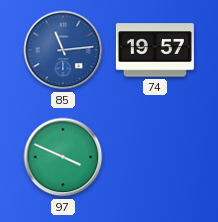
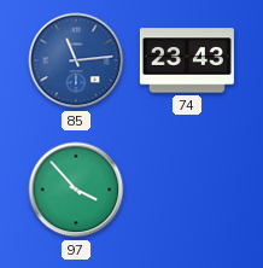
74: 19:57 -> 23:43 (187, 60)
97: 3:49 -> 3:53 (76, 190)
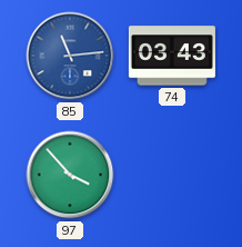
74: 23:43 -> 03:43 (172, 56)
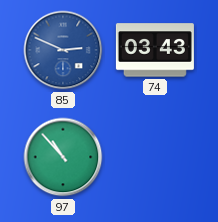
85: 11:14 -> 2:49 (63, 50)
97: 3:53 -> 10:53 (63, 157)
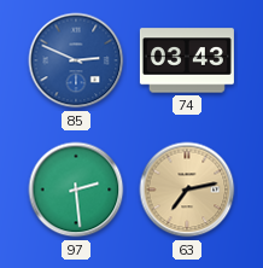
97: 10:53 -> 2:29 (76, 190)
63: none -> 7:13 (187, 190)
